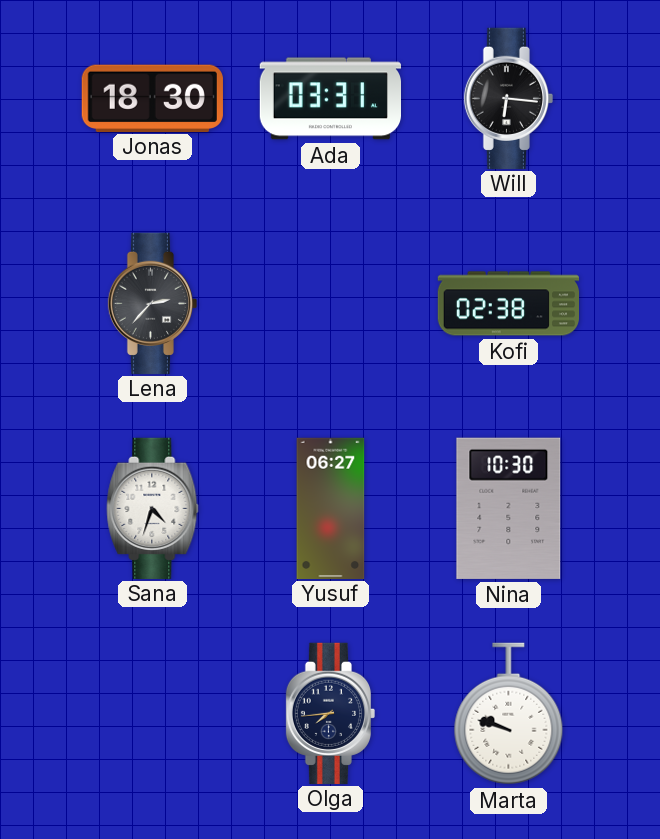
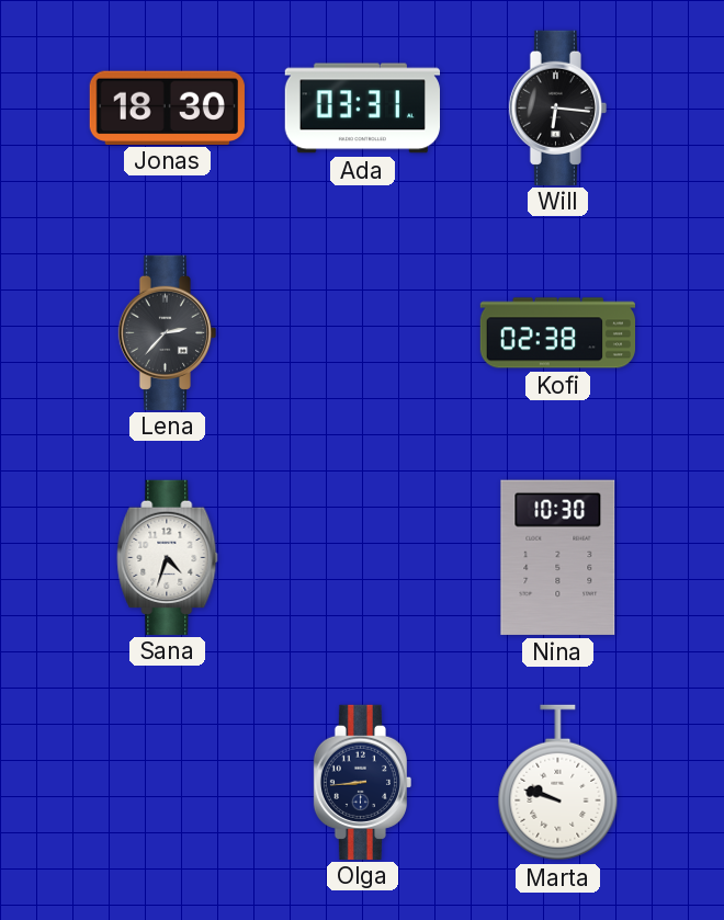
Yusuf: 06:27 -> none (331, 508)
Olga: 7:44 -> 8:44 (362, 782)
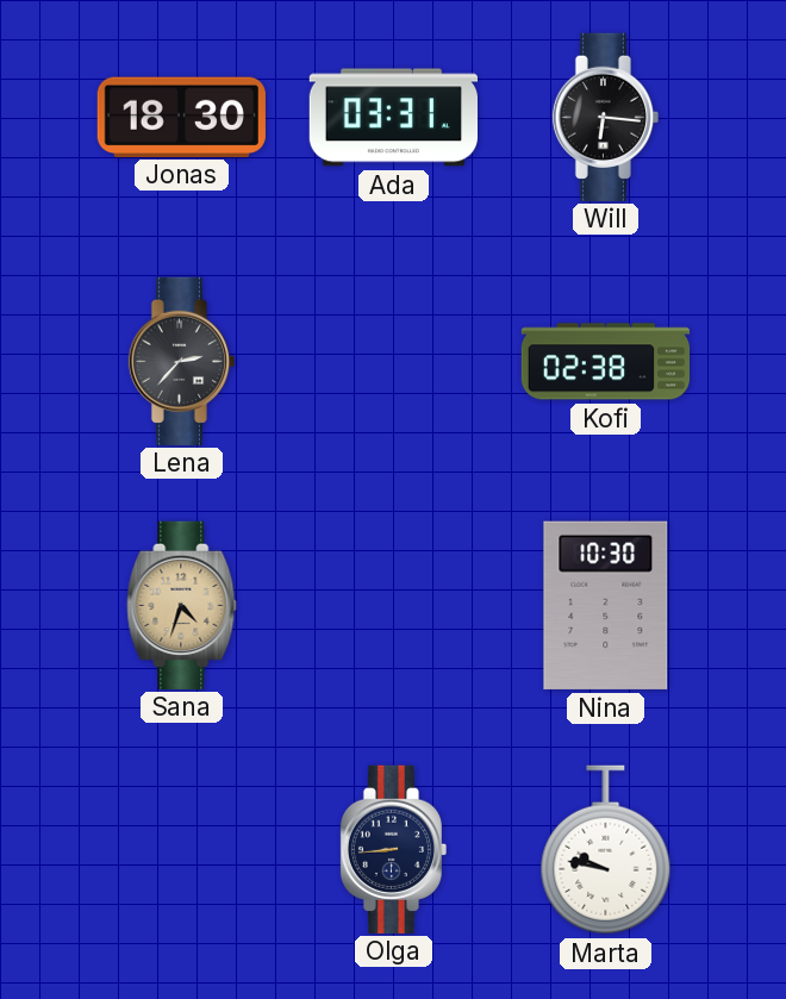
Sana dial: white -> champagne (182, 605)
Marta: 9:48 -> 9:47 (606, 850)
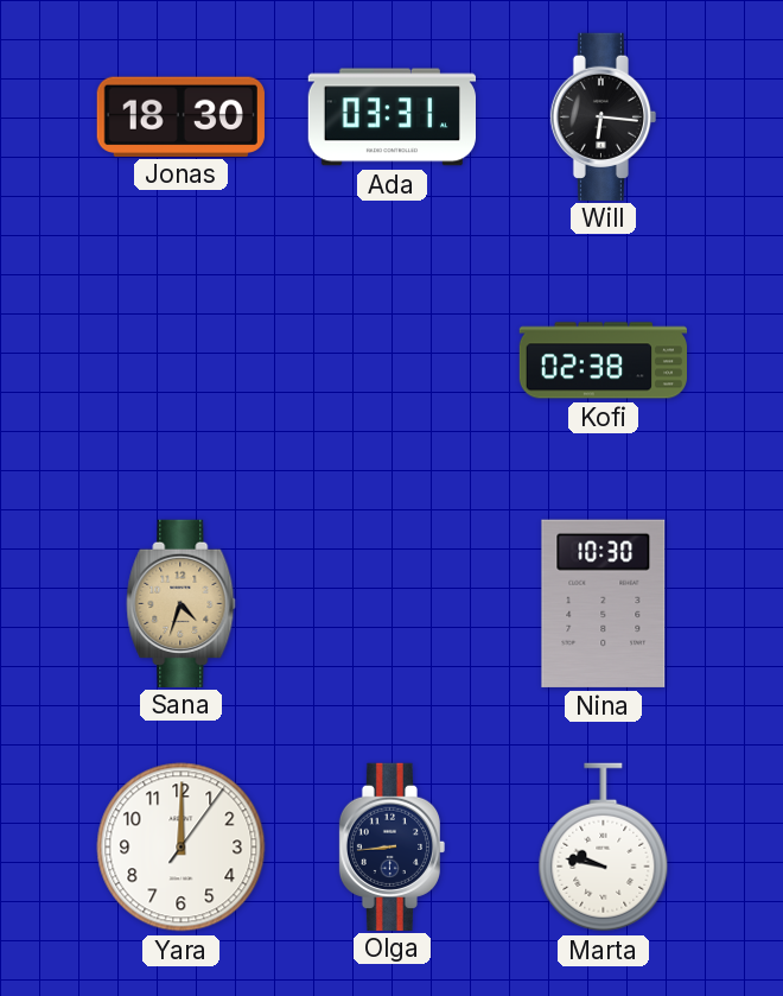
Lena: 2:37 -> none (181, 361)
Yara: none -> 12:00 (182, 848)
